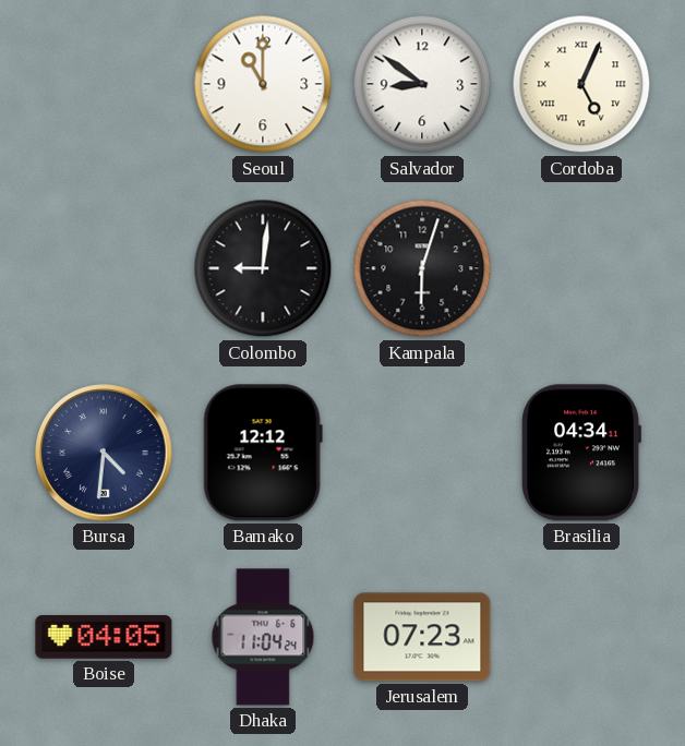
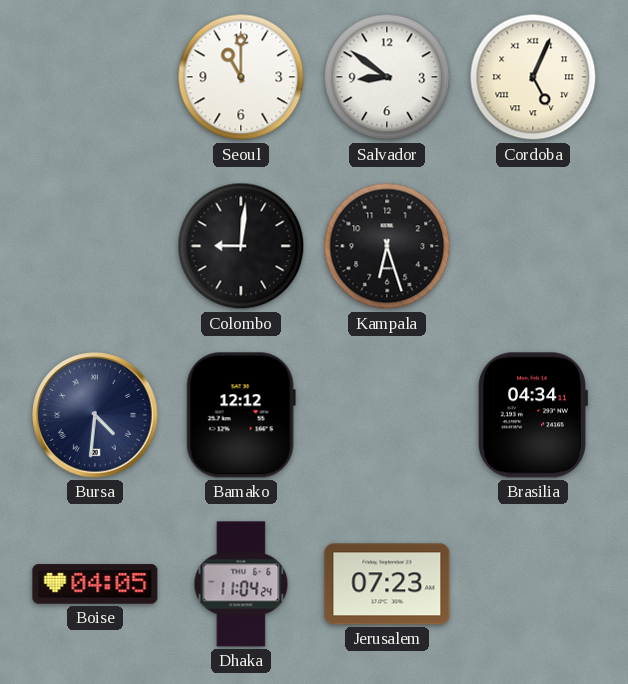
Kampala: 6:03 -> 6:27 (387, 246)
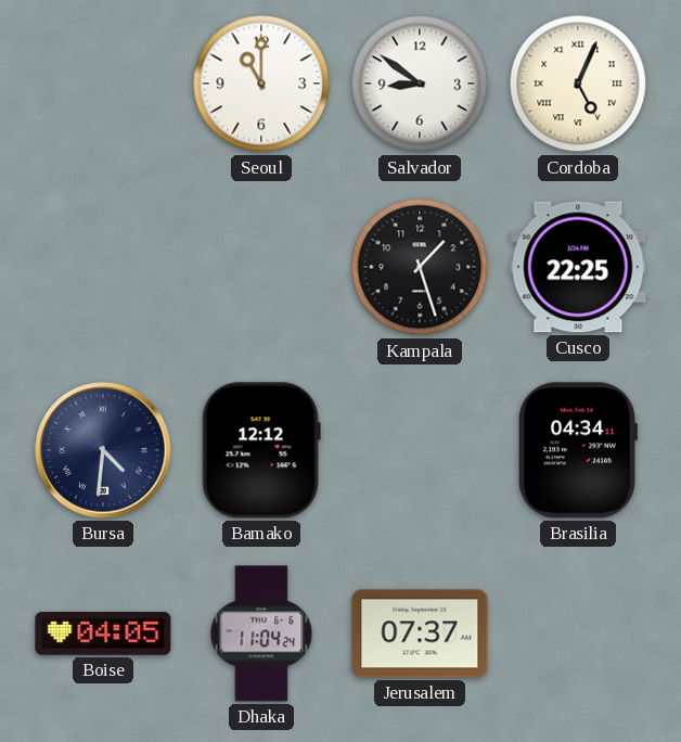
Colombo: 9:01 -> none (241, 246)
Kampala: 6:27 -> 1:27 (420, 267)
Cusco: none -> 22:25 (578, 267)
Jerusalem: 07:23 -> 07:37 (420, 634)
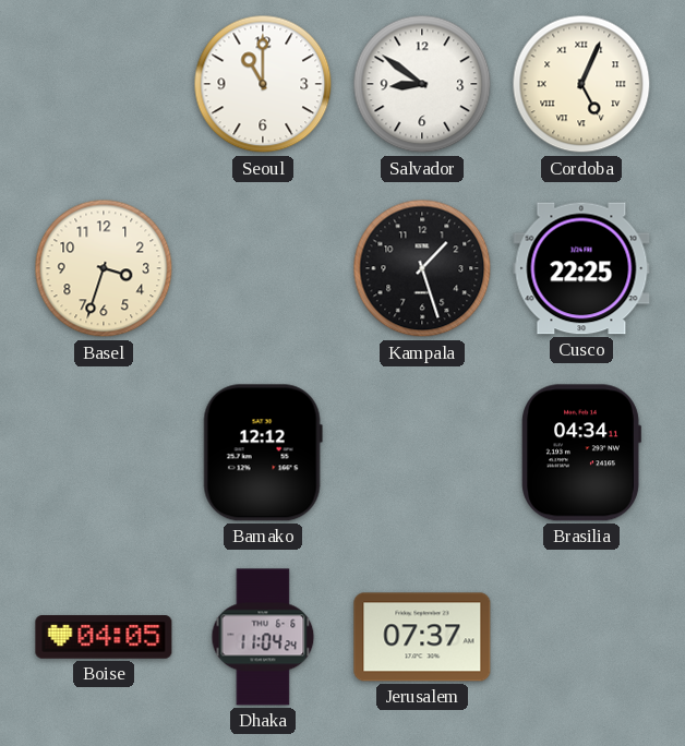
Basel: none -> 3:33 (104, 268)
Bursa: 4:31 -> none (103, 450)
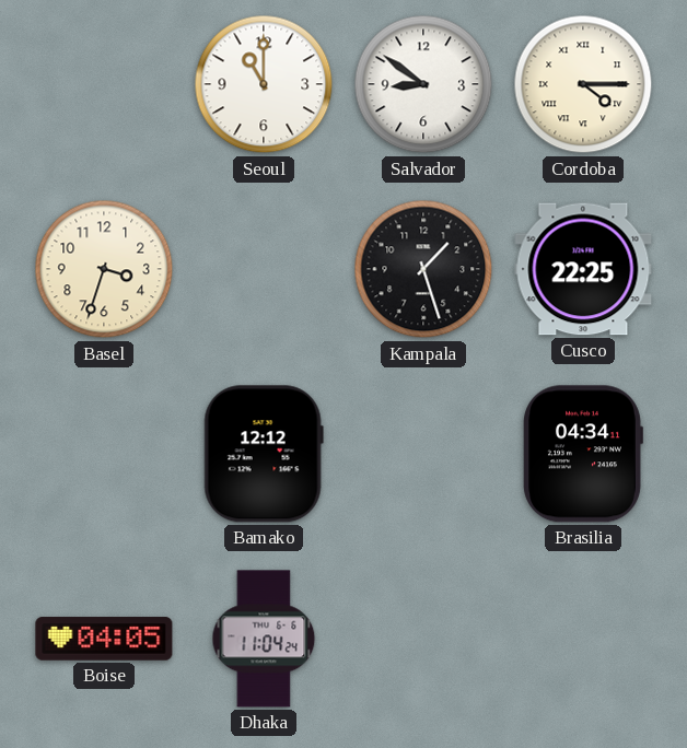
Cordoba: 5:04 -> 4:15 (583, 84)
Jerusalem: 07:37 -> none (422, 637)
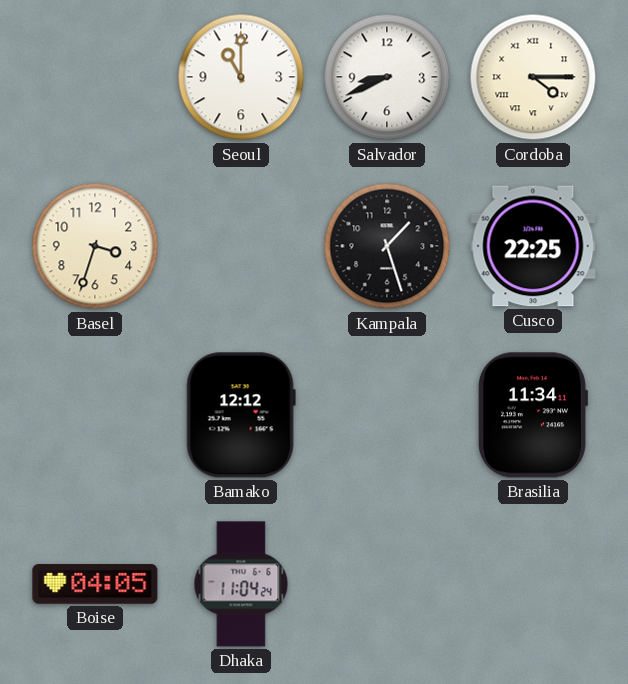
Salvador: 8:51 -> 8:41 (387, 77)
Brasilia: 04:34 -> 11:34 (533, 415)
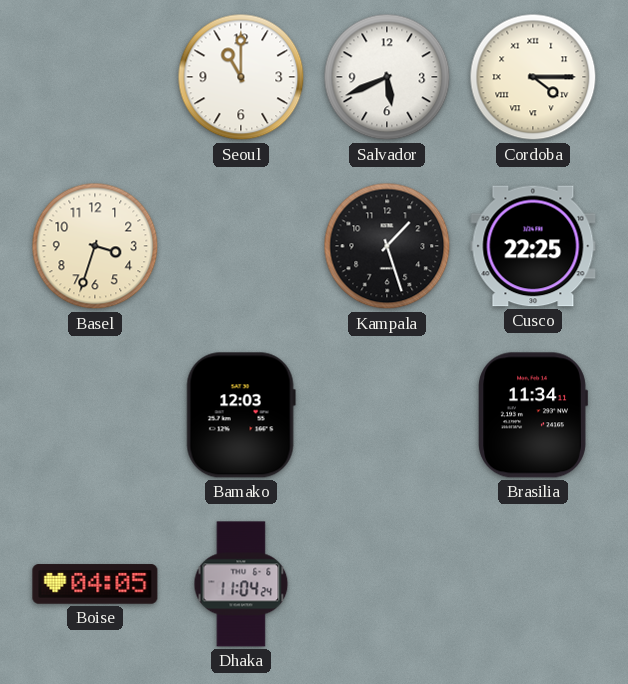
Salvador: 8:41 -> 5:41 (387, 77)
Bamako: 12:12 -> 12:03 (241, 415)
